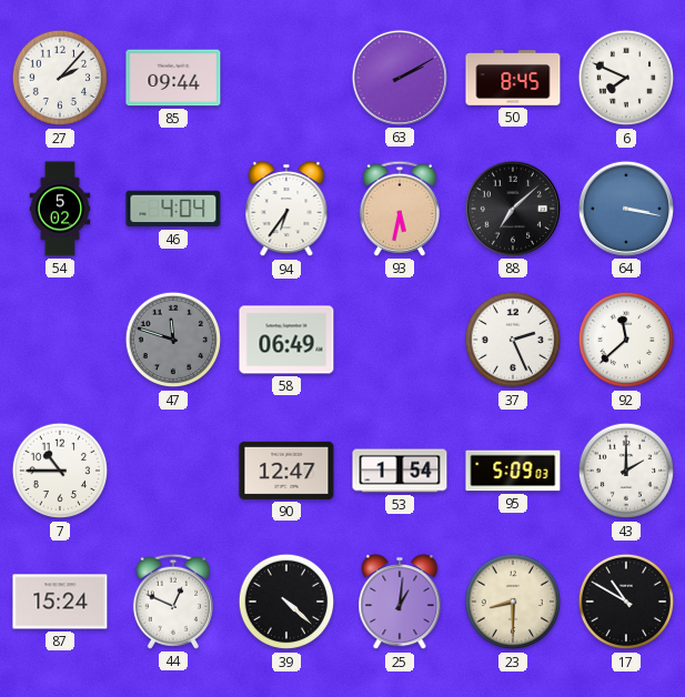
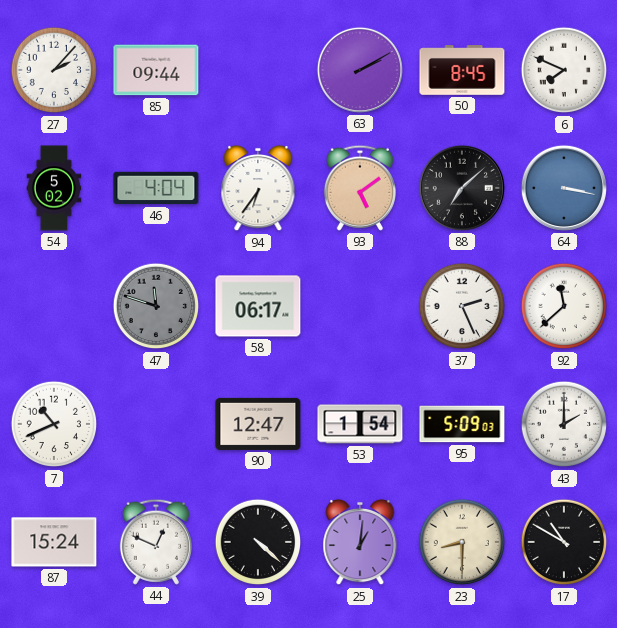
93: 5:32 -> 5:09 (360, 188)
58: 06:49 -> 06:17 (258, 306)
7: 10:45 -> 10:41 (54, 424)
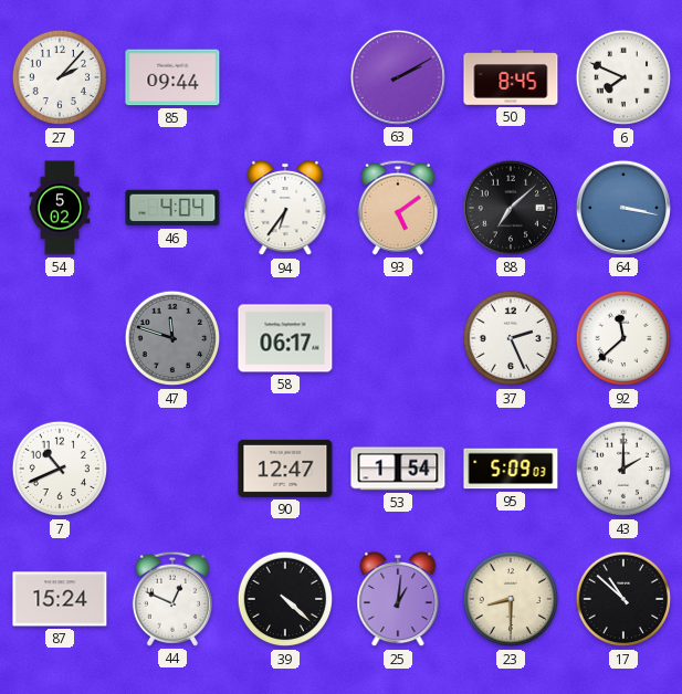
17: 10:50 -> 10:52 (623, 599)
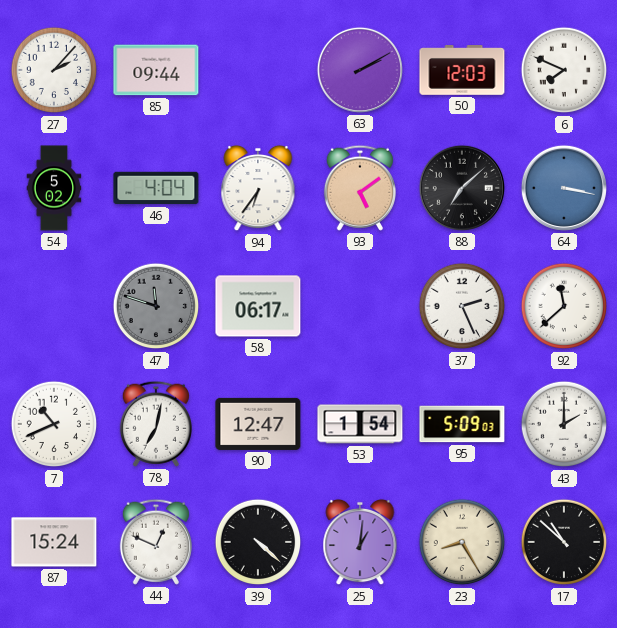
50: 8:45 -> 12:03 (462, 70)
78: none -> 7:02 (156, 424)
23: 8:30 -> 8:25 (462, 542)
